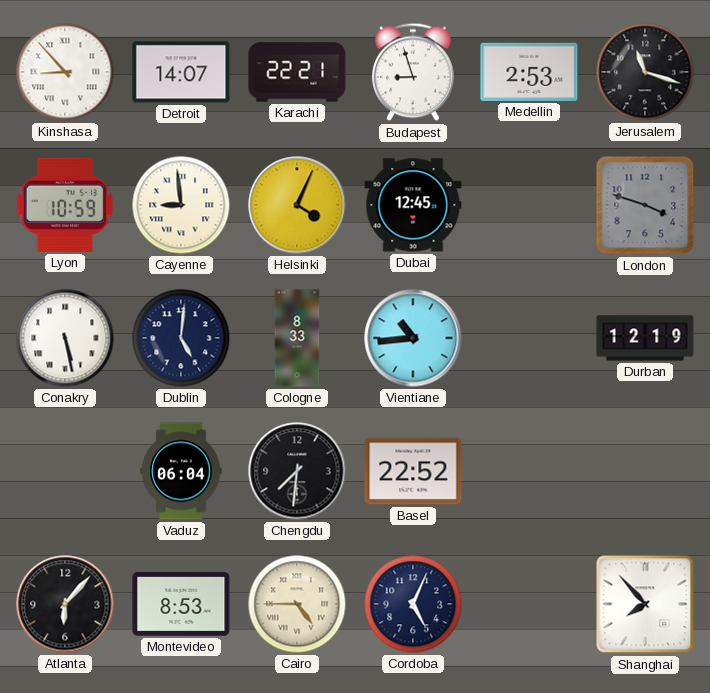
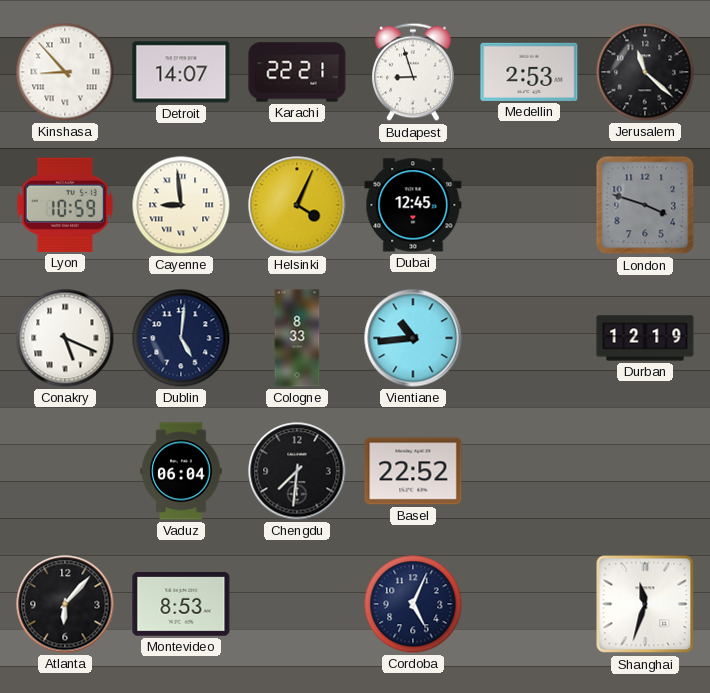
Jerusalem: 11:18 -> 11:22 (645, 72)
Conakry: 5:28 -> 5:19 (65, 338)
Cairo: 4:45 -> none (297, 604)
Shanghai: 7:53 -> 11:33 (645, 604)
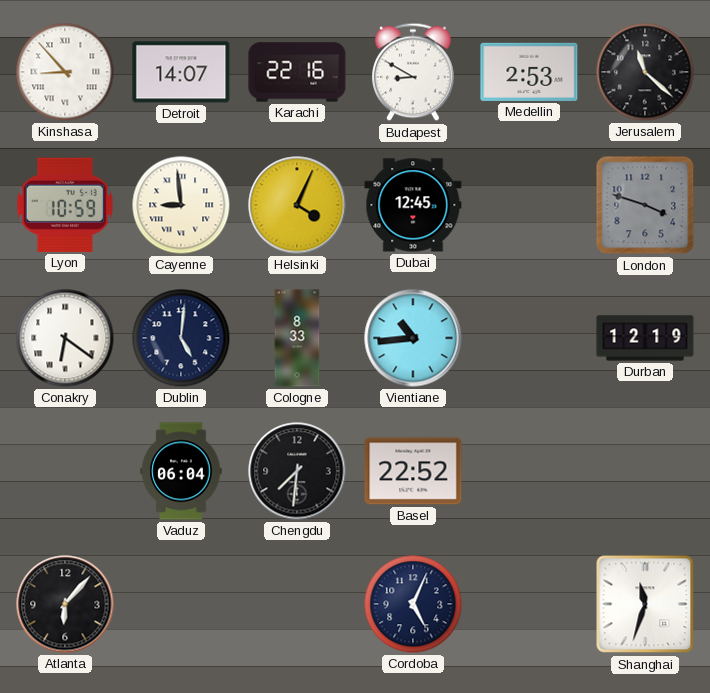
Karachi: 22:21 -> 22:16 (297, 72)
Budapest: 8:57 -> 8:50 (413, 72)
Conakry: 5:19 -> 6:21 (65, 338)
Montevideo: 8:53 -> none (181, 605)
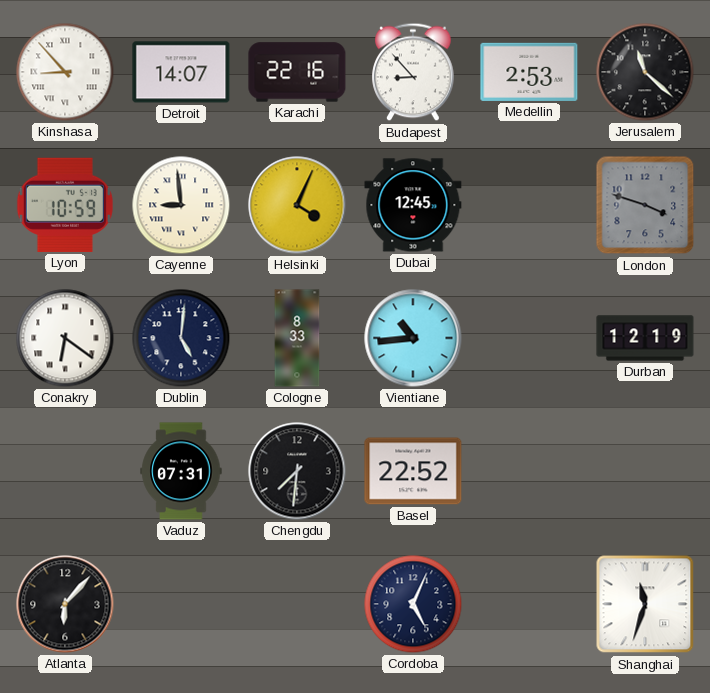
Budapest: 8:50 -> 8:53 (413, 72)
Vaduz: 06:04 -> 07:31 (181, 471)
